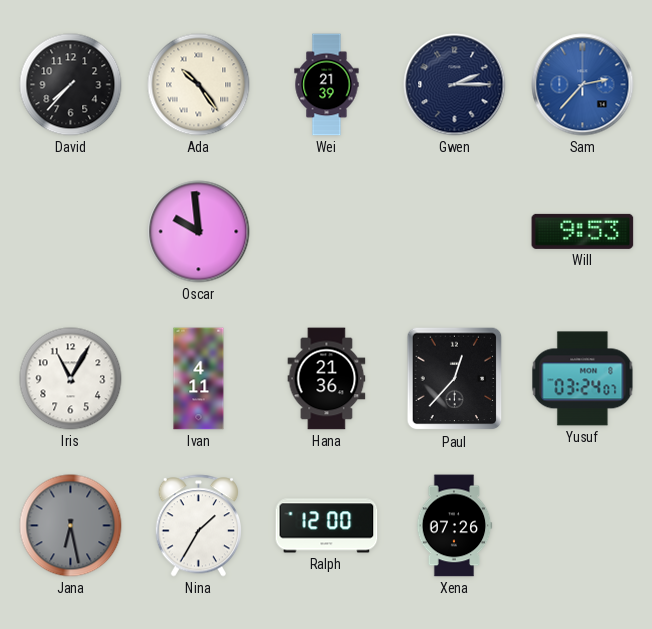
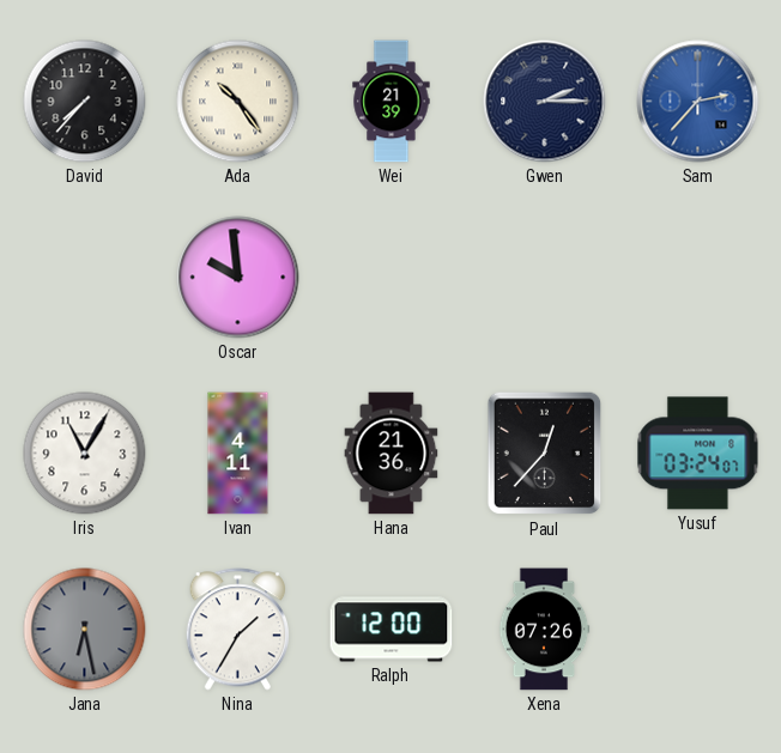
Will: 9:53 -> none (583, 231)
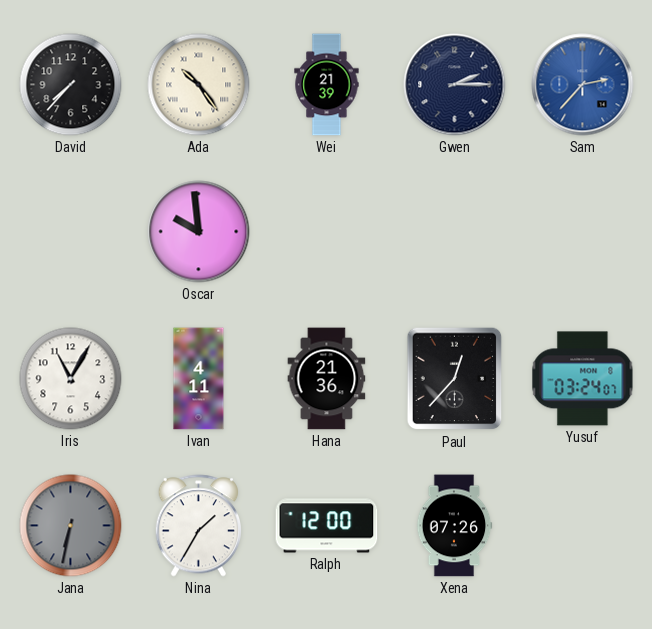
Jana: 6:28 -> 6:32 (71, 526)
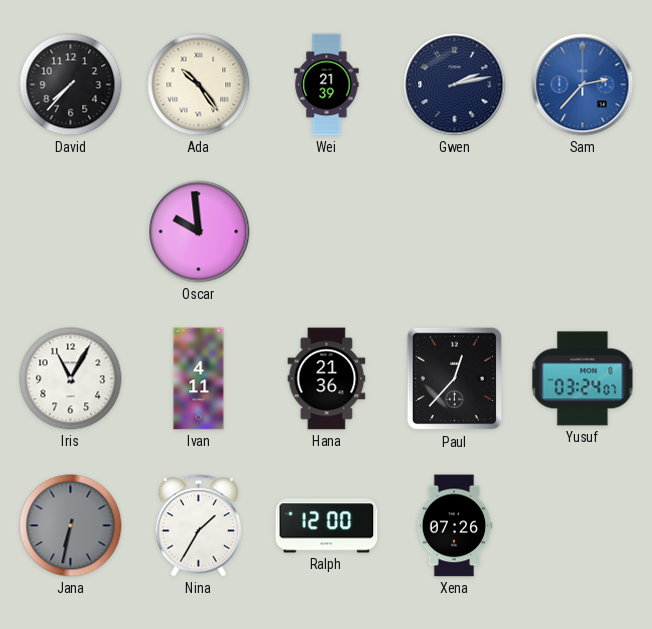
Gwen: 2:15 -> 2:13 (455, 85)
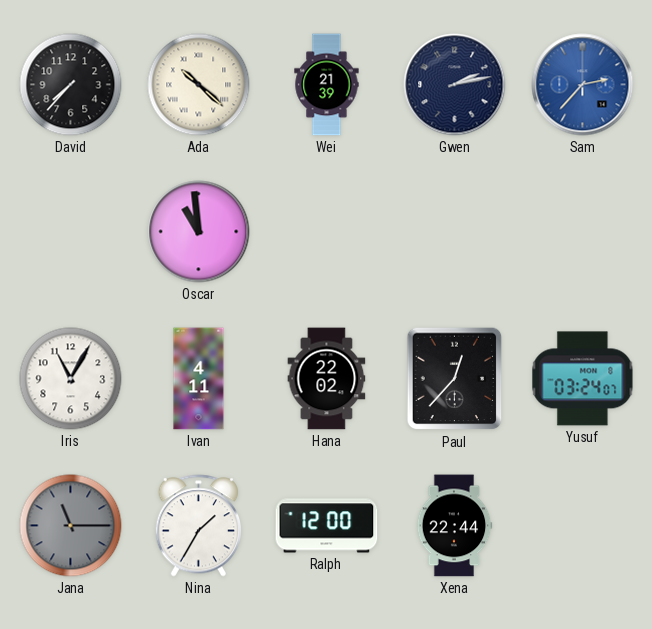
Ada: 10:24 -> 10:22 (199, 85)
Oscar: 9:59 -> 10:59 (199, 232)
Hana: 21:36 -> 22:02 (327, 379)
Jana: 6:32 -> 11:15 (71, 526)
Xena: 07:26 -> 22:44 (454, 526)
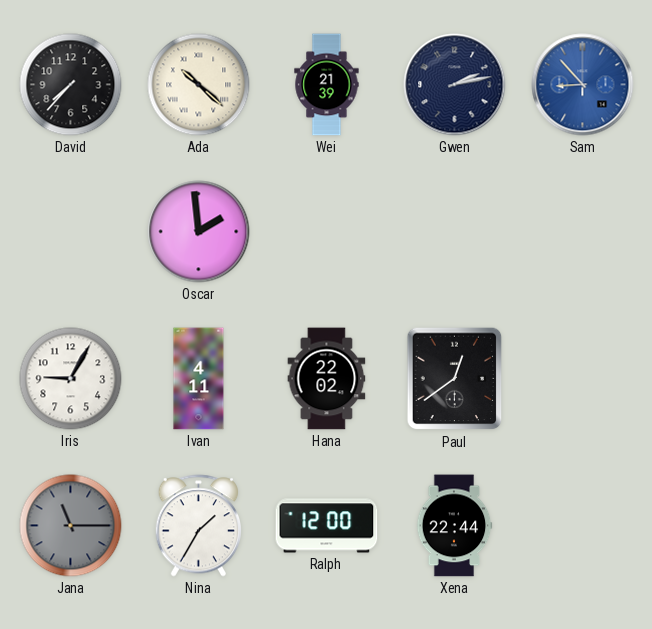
Sam: 2:37 -> 8:53 (583, 85)
Oscar: 10:59 -> 1:59 (199, 232)
Iris: 11:05 -> 9:05 (71, 379)
Paul: 12:37 -> 12:39 (455, 379)
Yusuf: 03:24 -> none (583, 379)
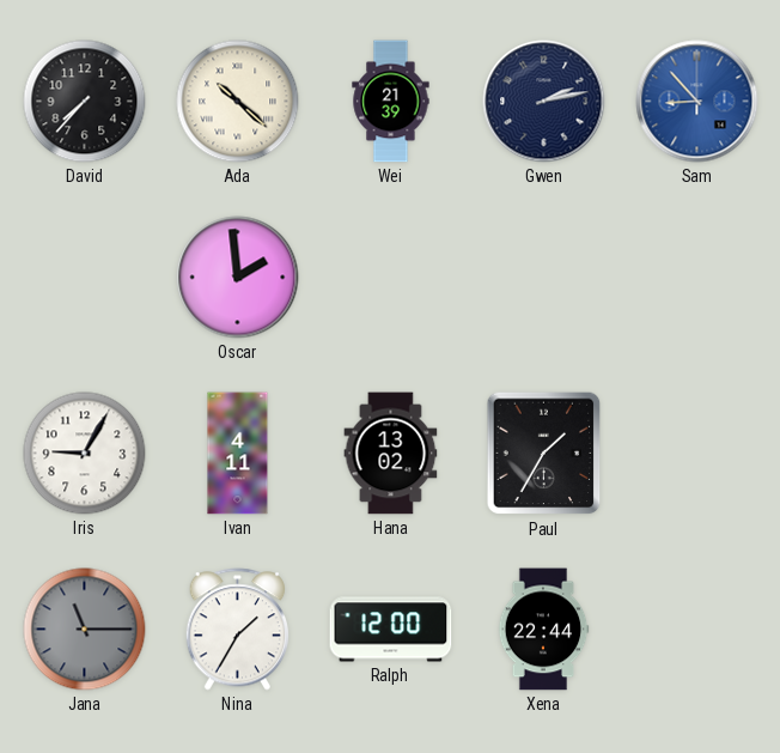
Hana: 22:02 -> 13:02 (391, 454)
Paul: 12:39 -> 1:35 (544, 454)
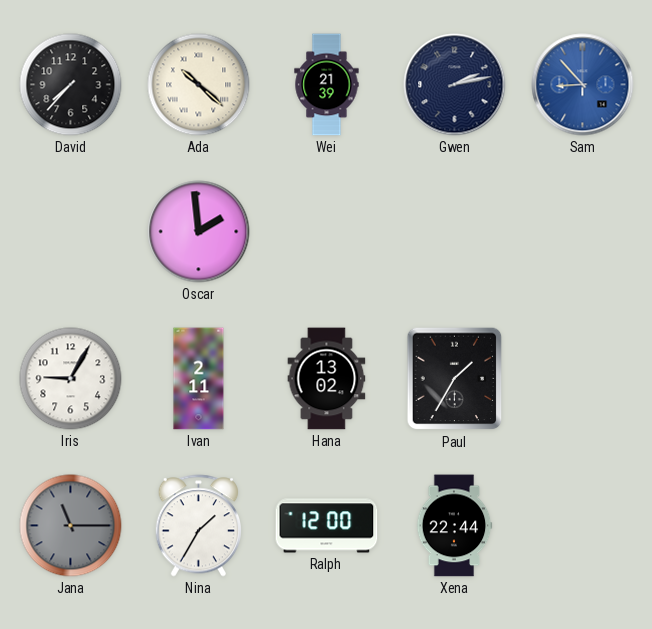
Ivan: 4:11 -> 2:11 (199, 379)
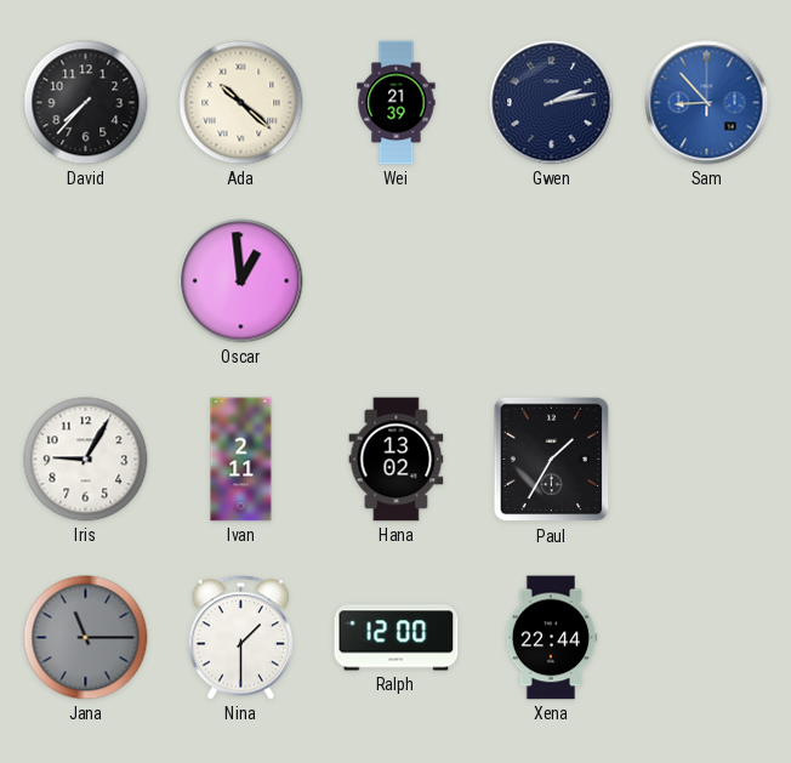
Oscar: 1:59 -> 12:59 (241, 281)
Nina: 1:35 -> 1:30 (240, 638)
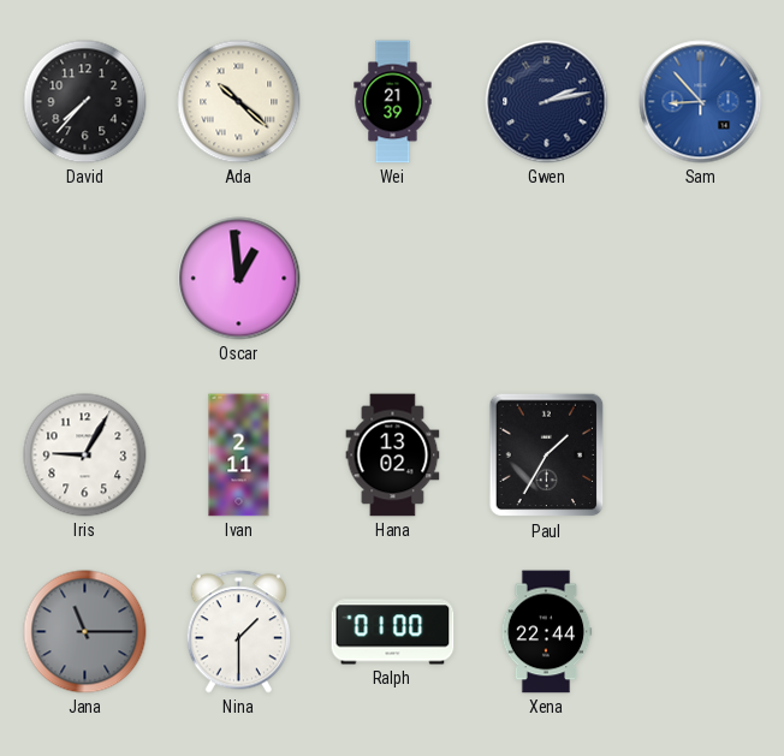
Ralph: 12:00 -> 01:00 (393, 632)
